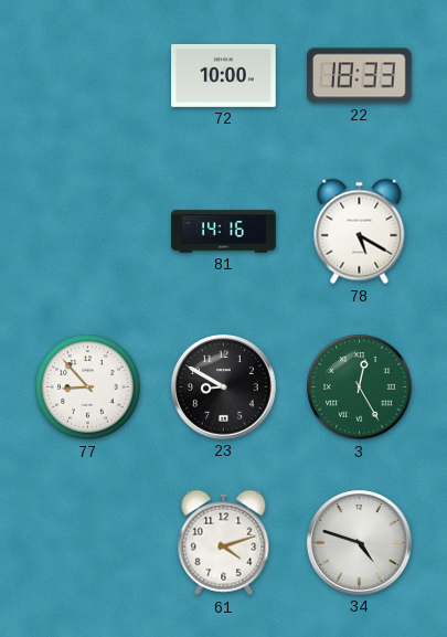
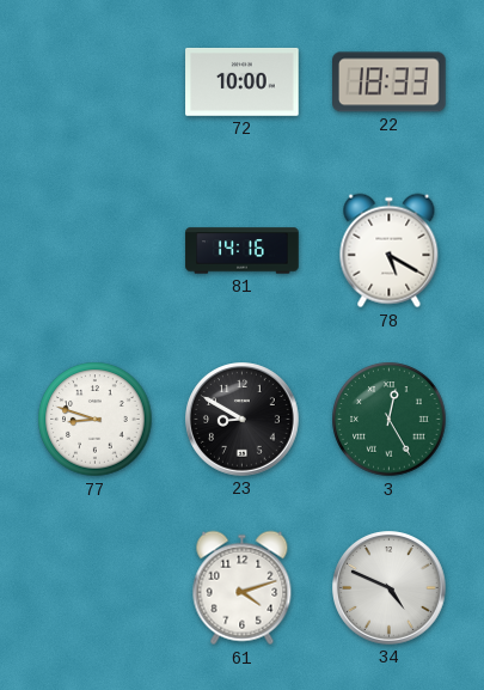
77: 8:53 -> 8:48 (96, 420)
34: 4:48 -> 4:49 (390, 588)
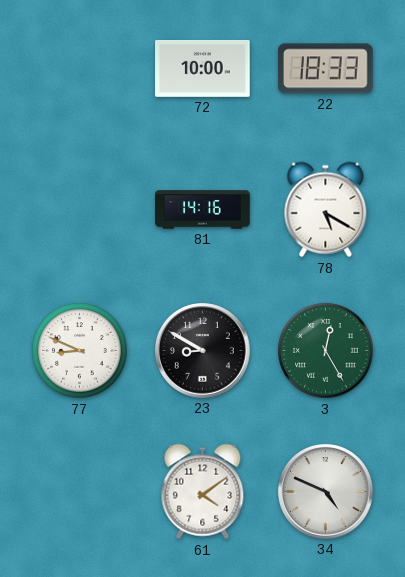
77: 8:48 -> 8:49 (80, 351)
61: 4:12 -> 4:09 (203, 492)
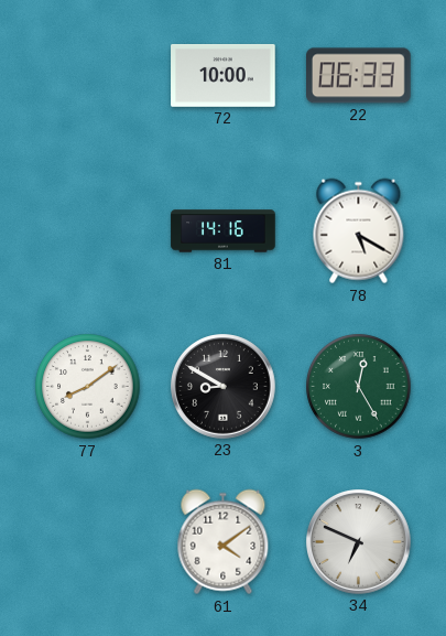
22: 18:33 -> 06:33 (359, 76)
77: 8:49 -> 8:09 (88, 387)
34: 4:49 -> 6:49 (359, 542)
